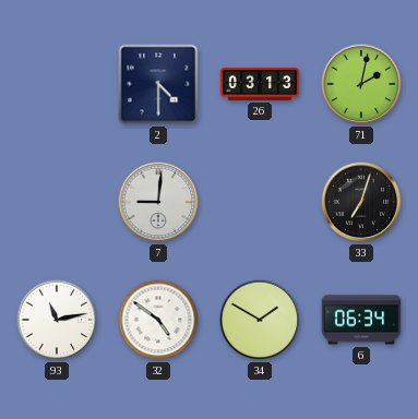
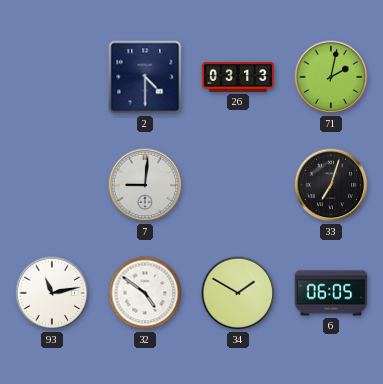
6: 06:34 -> 06:05 (331, 293)
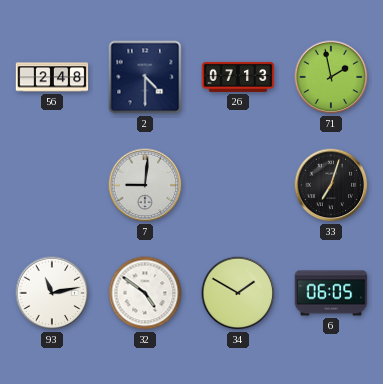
56: none -> 2:48 (52, 77)
26: 03:13 -> 07:13 (238, 77)
71: 2:02 -> 1:58 (331, 77)
